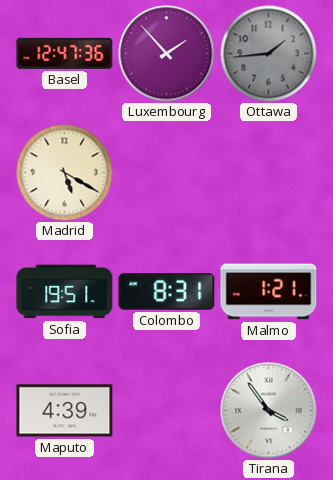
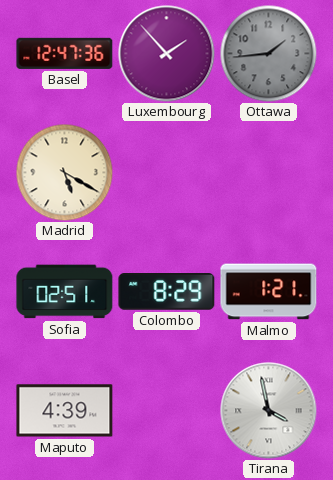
Sofia: 19:51 -> 02:51 (65, 292)
Colombo: 8:31 -> 8:29 (167, 292)
Tirana: 3:54 -> 3:58 (269, 411)
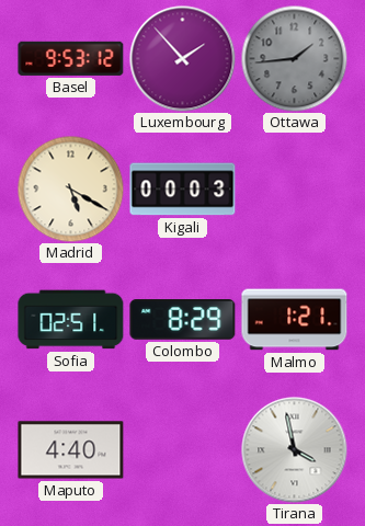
Basel: 12:47 -> 9:53 (71, 58)
Kigali: none -> 00:03 (183, 190)
Maputo: 4:39 -> 4:40 (71, 450)
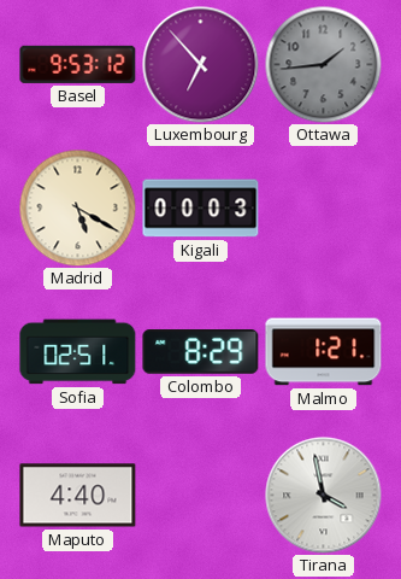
Luxembourg: 1:53 -> 6:53 (201, 65)
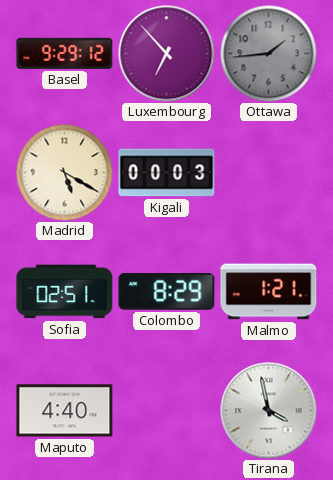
Basel: 9:53 -> 9:29 (65, 53)
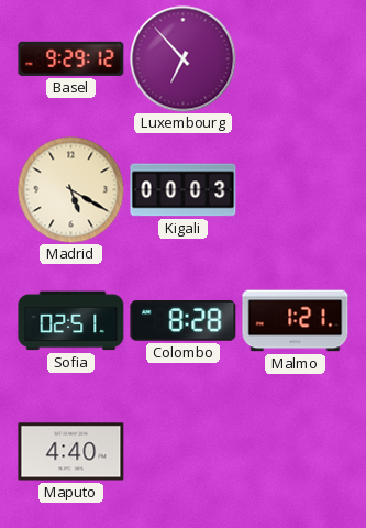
Ottawa: 1:44 -> none (268, 53)
Colombo: 8:29 -> 8:28 (184, 321)
Tirana: 3:58 -> none (269, 411)
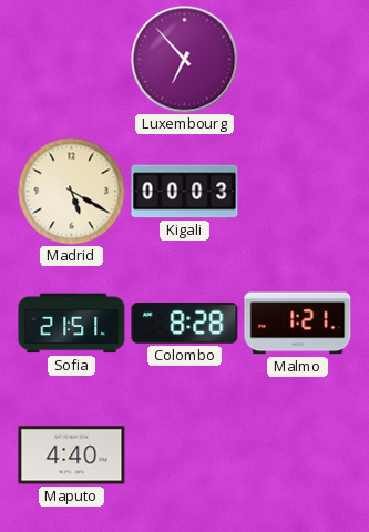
Basel: 9:29 -> none (71, 58)
Sofia: 02:51 -> 21:51 (72, 324)
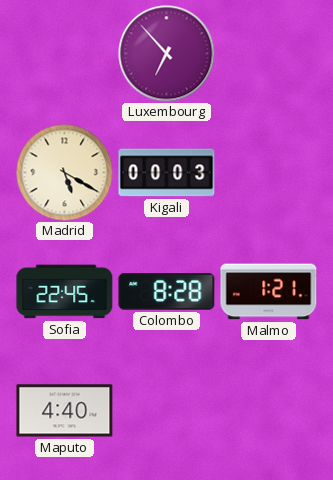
Sofia: 21:51 -> 22:45 (65, 292)
